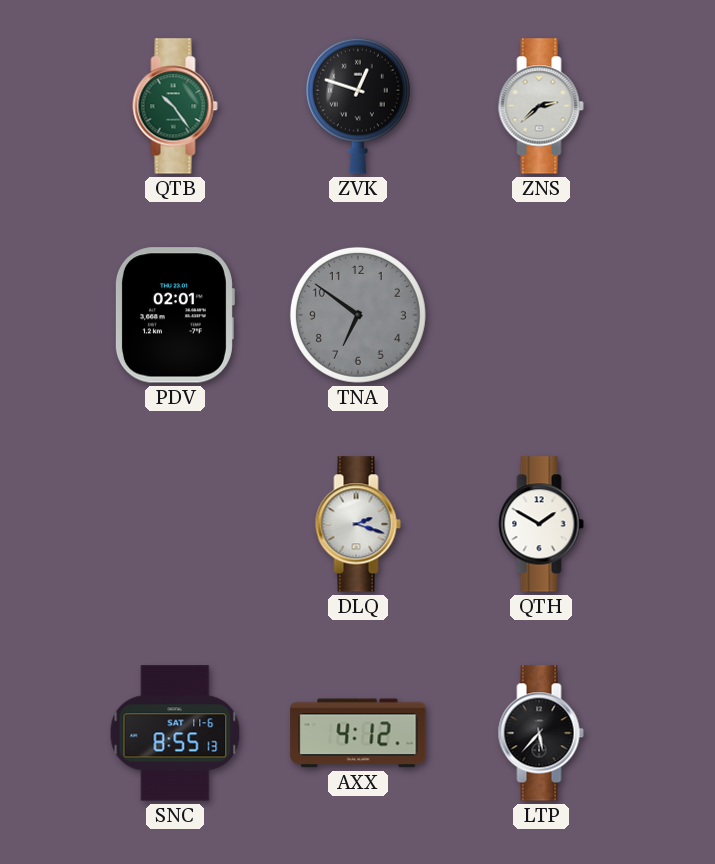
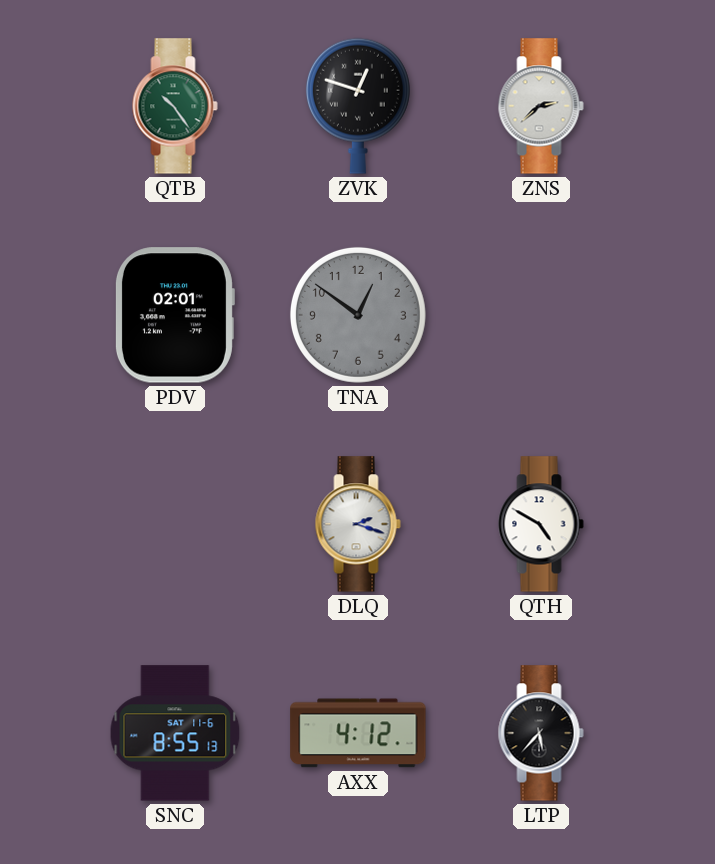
TNA: 6:51 -> 12:51 (358, 315)
QTH: 1:50 -> 4:50 (541, 524)
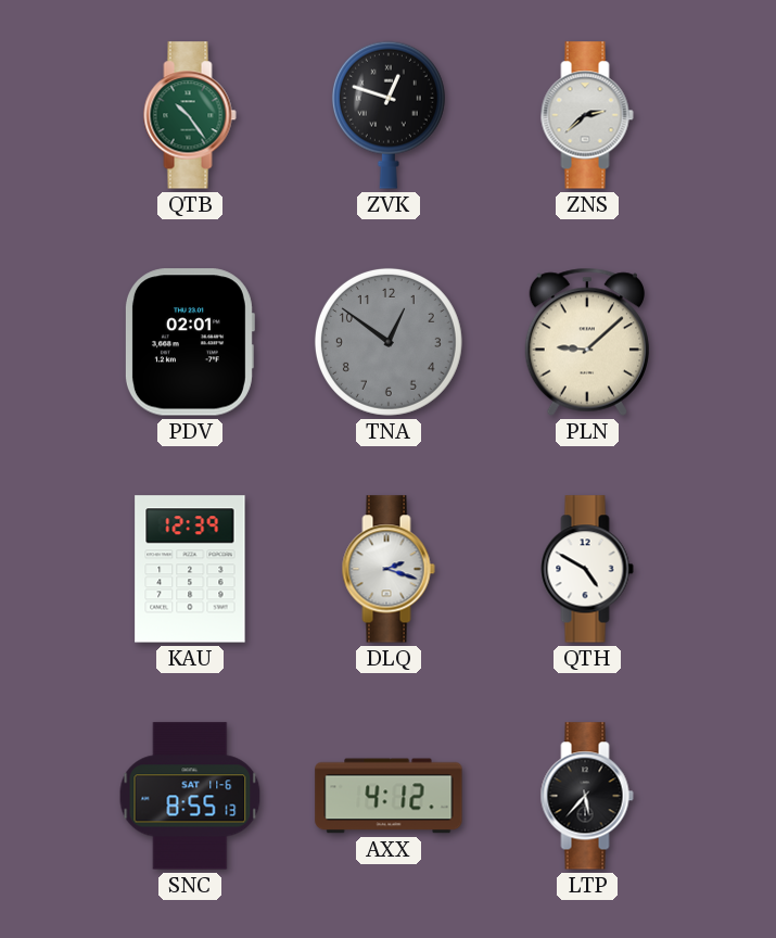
PLN: none -> 9:08 (587, 342)
KAU: none -> 12:39 (190, 569)
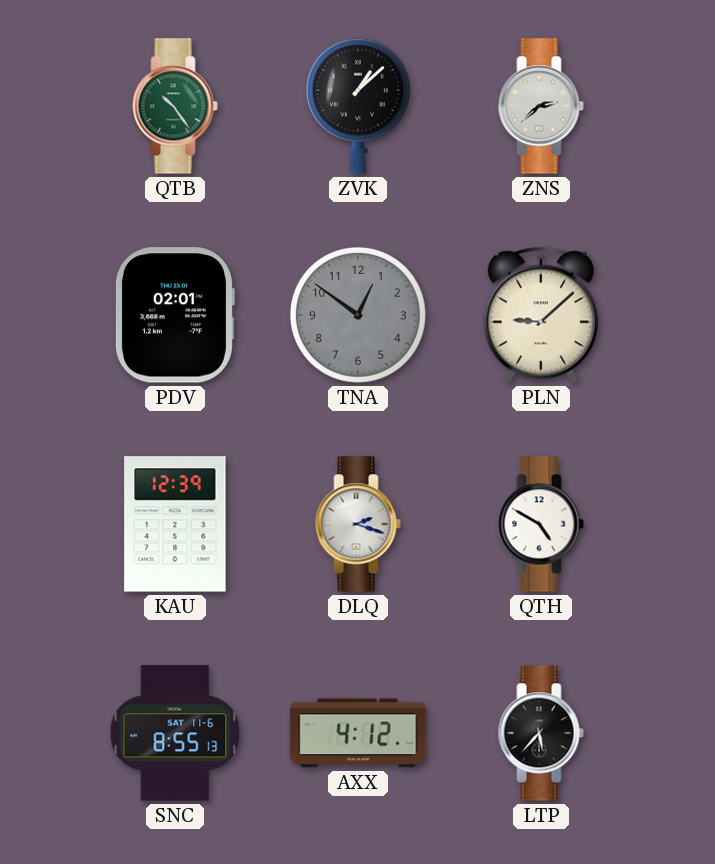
ZVK: 12:48 -> 1:08 (358, 106)
